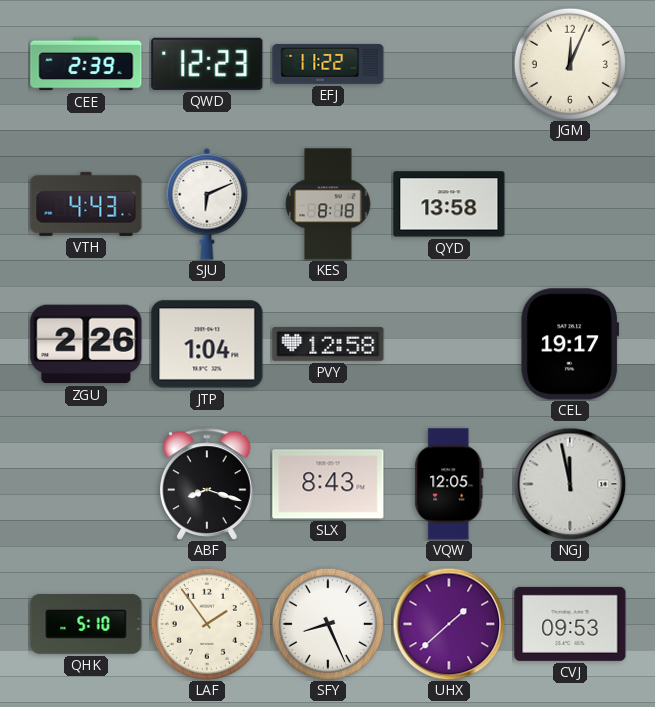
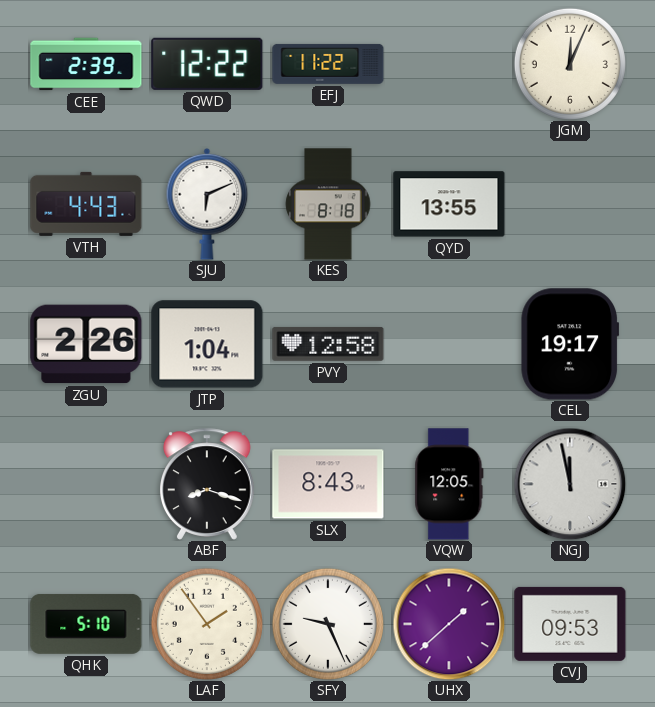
QWD: 12:23 -> 12:22 (207, 64)
QYD: 13:58 -> 13:55 (449, 204)
SFY: 8:26 -> 9:26 (328, 624)
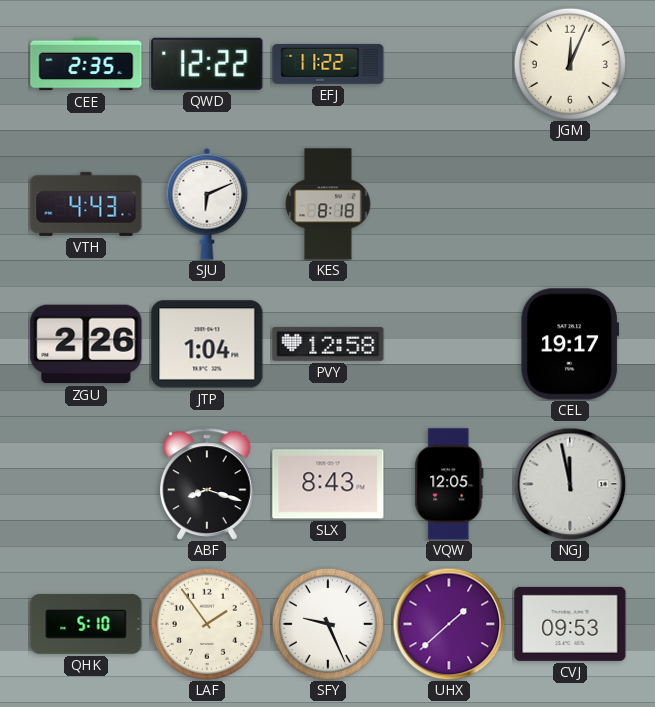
CEE: 2:39 -> 2:35 (86, 64)
QYD: 13:55 -> none (449, 204)
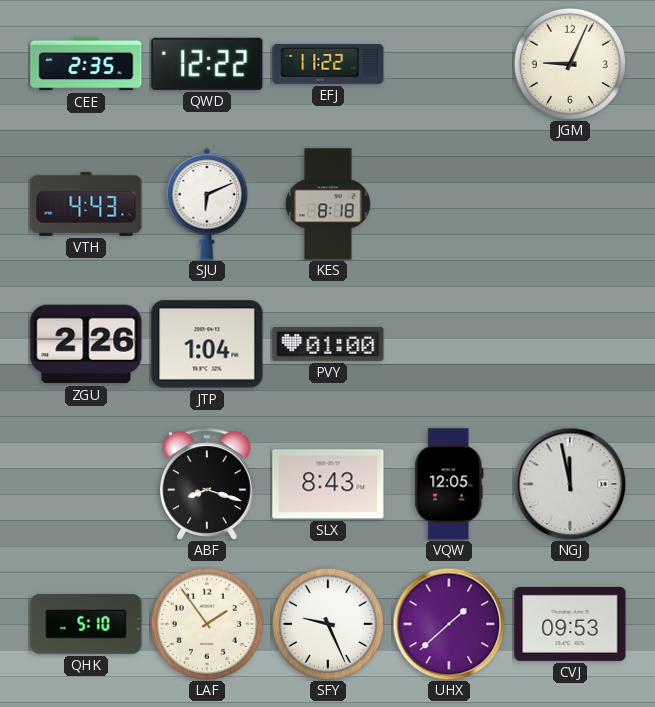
JGM: 12:04 -> 9:04 (570, 64)
PVY: 12:58 -> 01:00 (328, 344)
CEL: 19:17 -> none (570, 344)
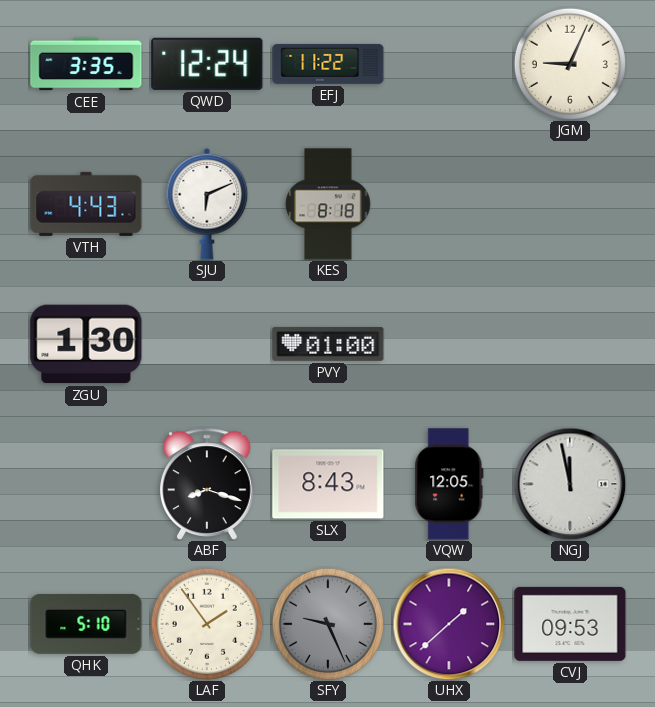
CEE: 2:35 -> 3:35 (86, 64)
QWD: 12:22 -> 12:24 (207, 64)
ZGU: 2:26 -> 1:30 (86, 344)
JTP: 1:04 -> none (207, 344)
SFY dial: white -> grey (328, 624)
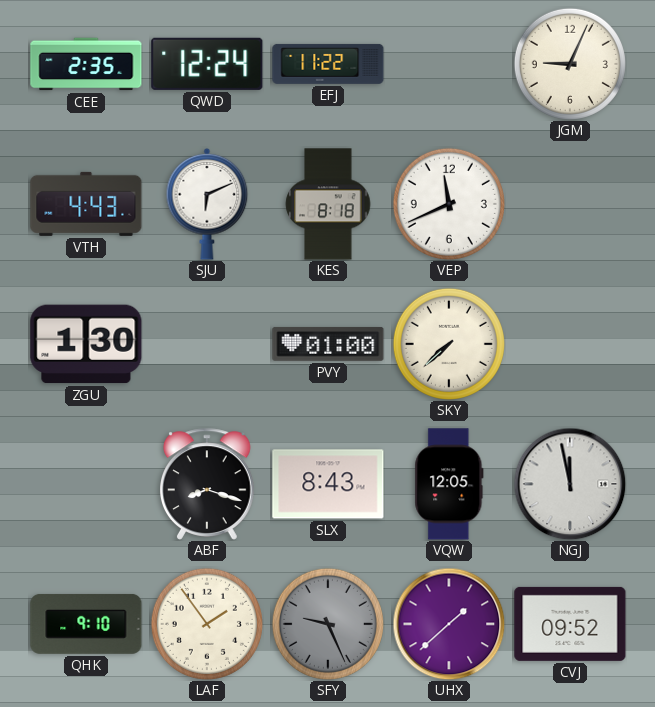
CEE: 3:35 -> 2:35 (86, 64)
VEP: none -> 11:41 (449, 204)
SKY: none -> 7:38 (449, 344)
QHK: 5:10 -> 9:10 (86, 624)
CVJ: 09:53 -> 09:52 (570, 624)
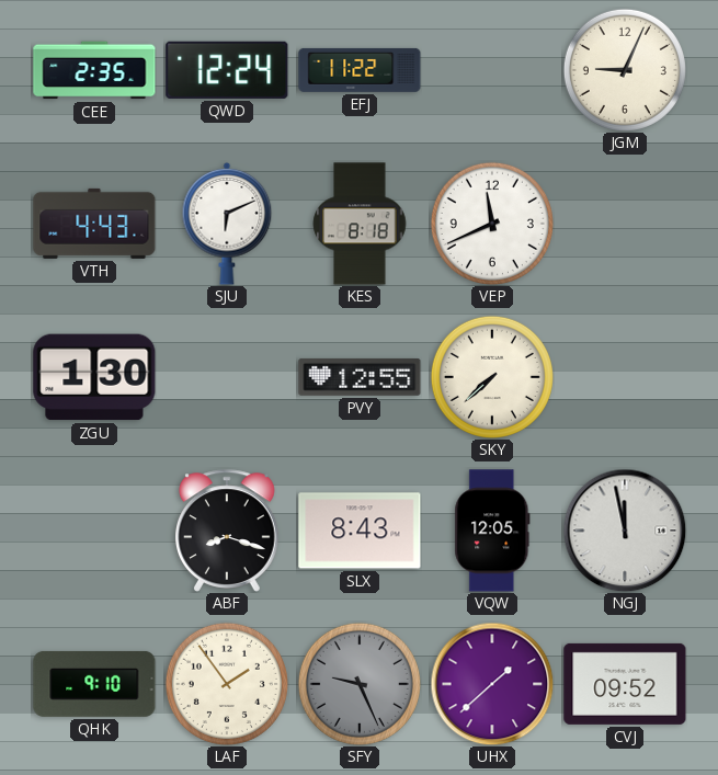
PVY: 01:00 -> 12:55 (360, 377)
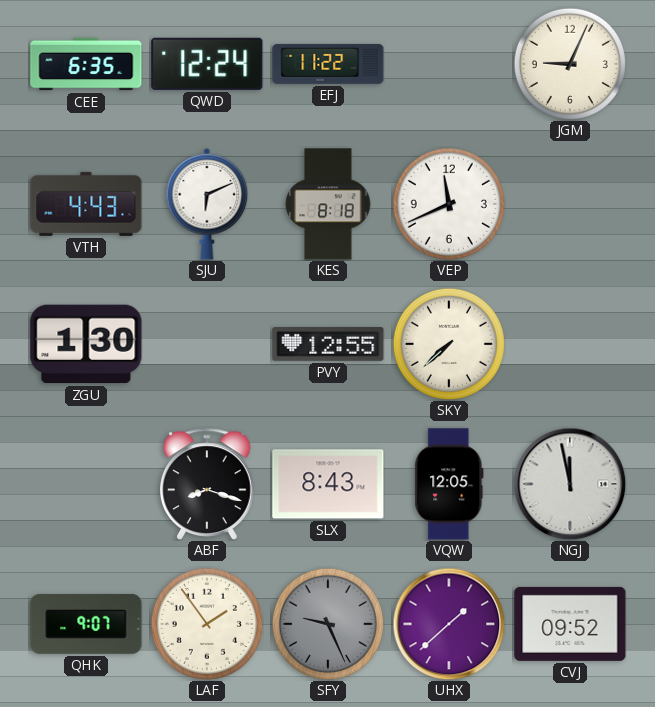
CEE: 2:35 -> 6:35 (86, 64)
QHK: 9:10 -> 9:07 (86, 624)
